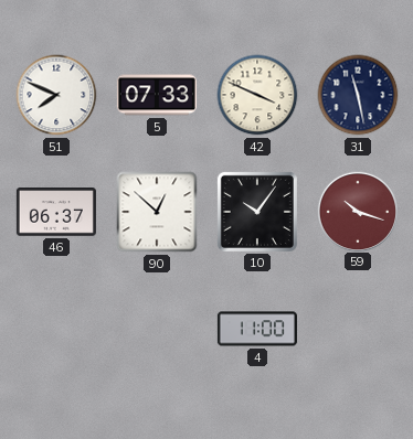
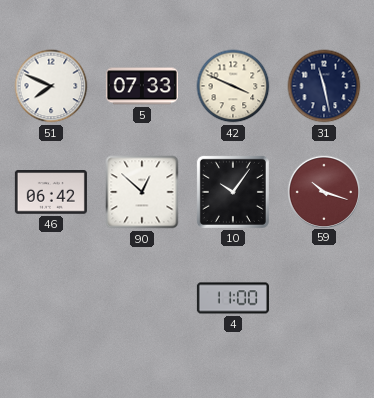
46: 06:37 -> 06:42 (51, 193)
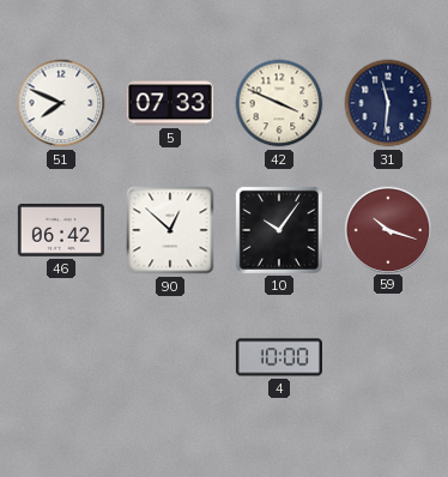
31: 11:28 -> 11:31 (388, 103)
4: 11:00 -> 10:00 (279, 357)
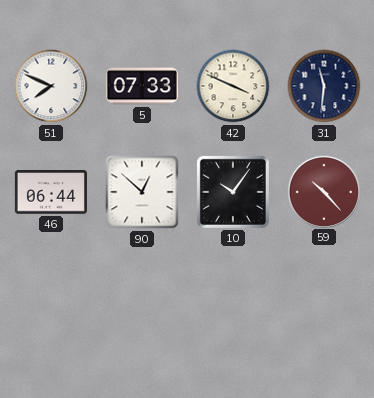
46: 06:42 -> 06:44 (51, 193)
59: 10:18 -> 10:23 (323, 191)
4: 10:00 -> none (279, 357)
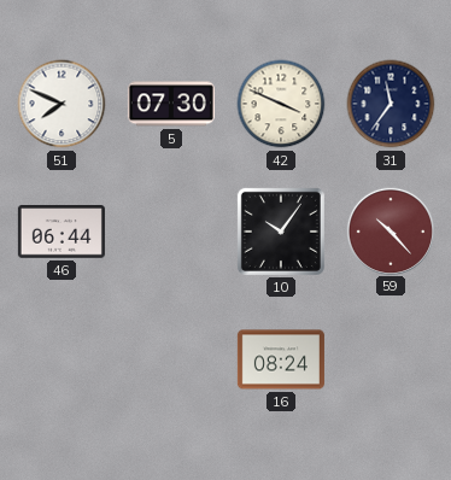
5: 07:33 -> 07:30 (171, 104)
31: 11:31 -> 11:36 (391, 104)
90: 12:52 -> none (142, 192)
16: none -> 08:24 (281, 359)
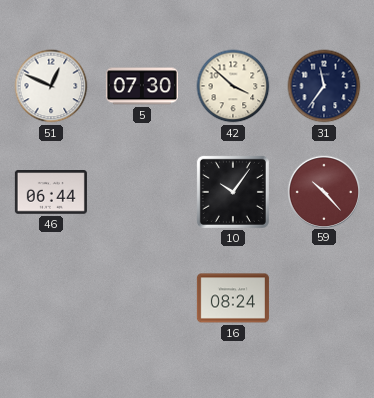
51: 7:49 -> 12:49 (51, 86)
42: 3:49 -> 3:52 (233, 86)
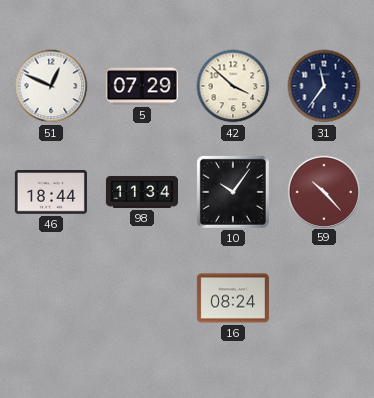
5: 07:30 -> 07:29 (142, 86)
46: 06:44 -> 18:44 (51, 193)
98: none -> 11:34 (142, 192)
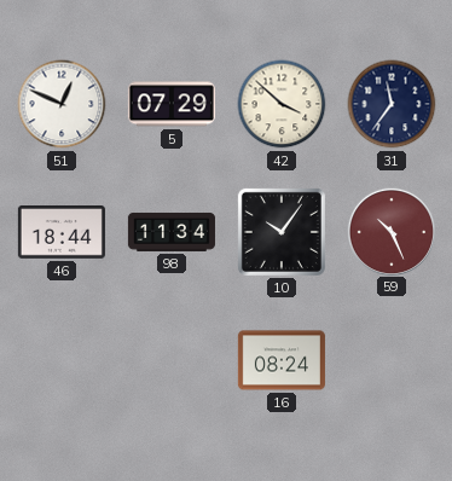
59: 10:23 -> 10:26 (390, 231)
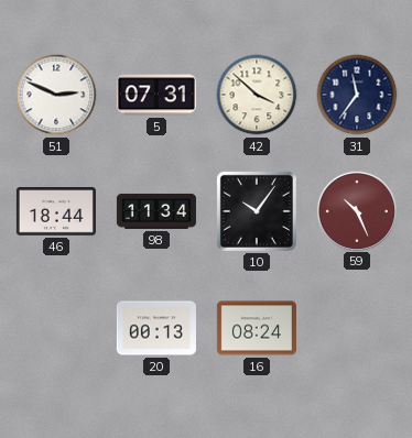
51: 12:49 -> 2:49 (56, 95)
5: 07:29 -> 07:31 (156, 95)
20: none -> 00:13 (156, 328)
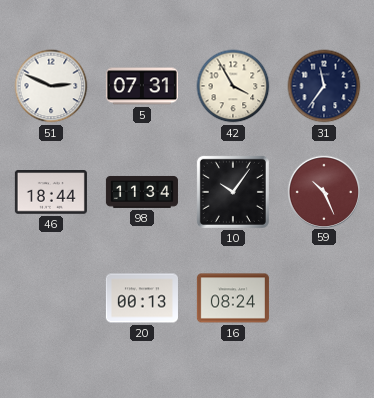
42: 3:52 -> 3:55 (233, 86)
